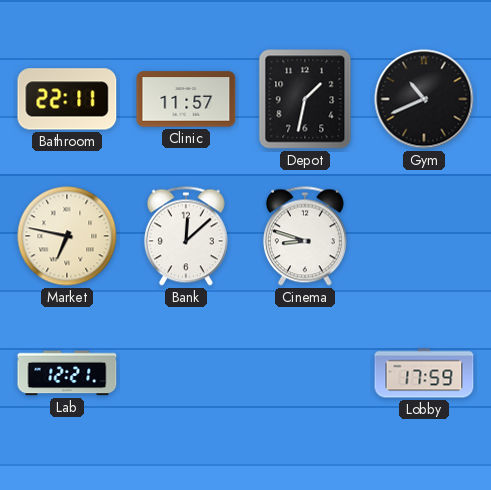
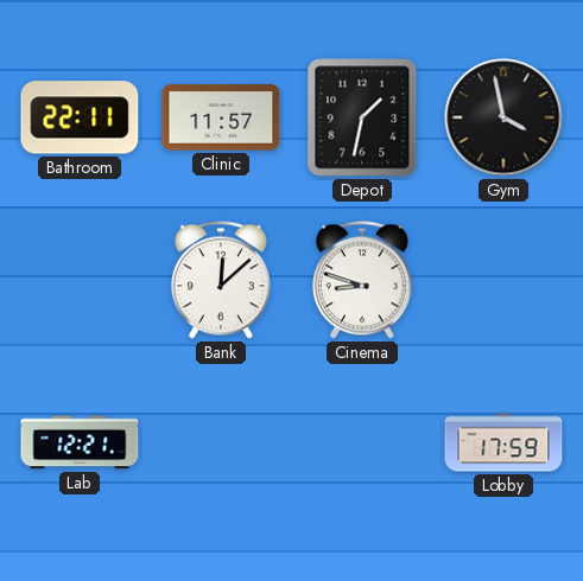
Gym: 10:41 -> 3:58 (503, 117)
Market: 6:47 -> none (67, 236)
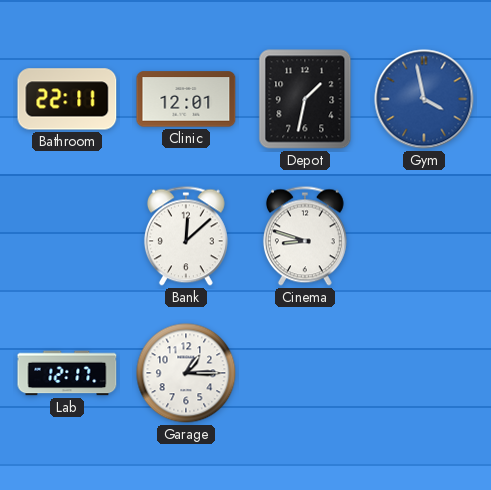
Clinic: 11:57 -> 12:01 (186, 99)
Gym dial: black -> blue (424, 99)
Lab: 12:21 -> 12:17 (67, 373)
Garage: none -> 1:15 (186, 373)
Lobby: 17:59 -> none (503, 442)
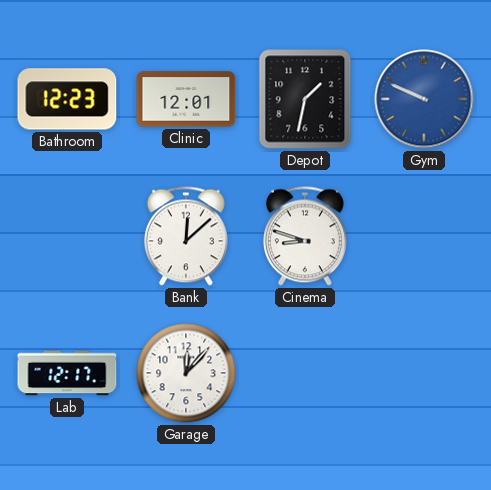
Bathroom: 22:11 -> 12:23 (67, 99)
Gym: 3:58 -> 9:49 (424, 99)
Garage: 1:15 -> 12:07 (186, 373)
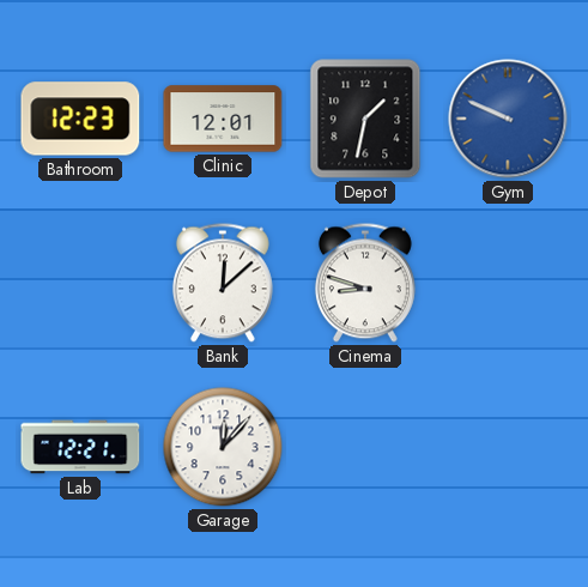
Lab: 12:17 -> 12:21 (80, 447)
